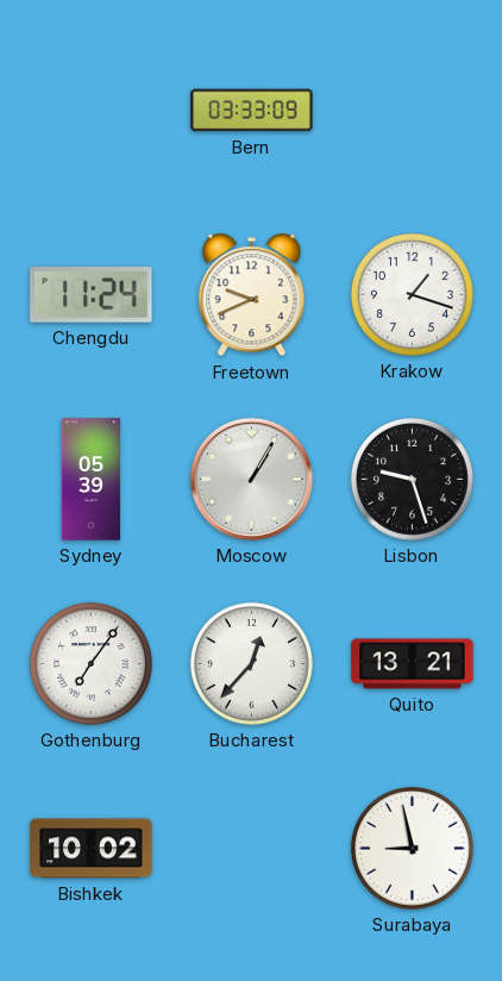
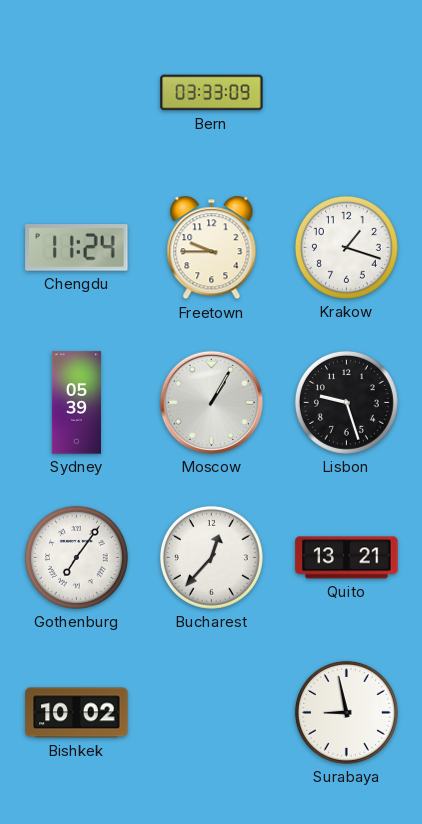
Freetown: 9:41 -> 9:45 (212, 248)
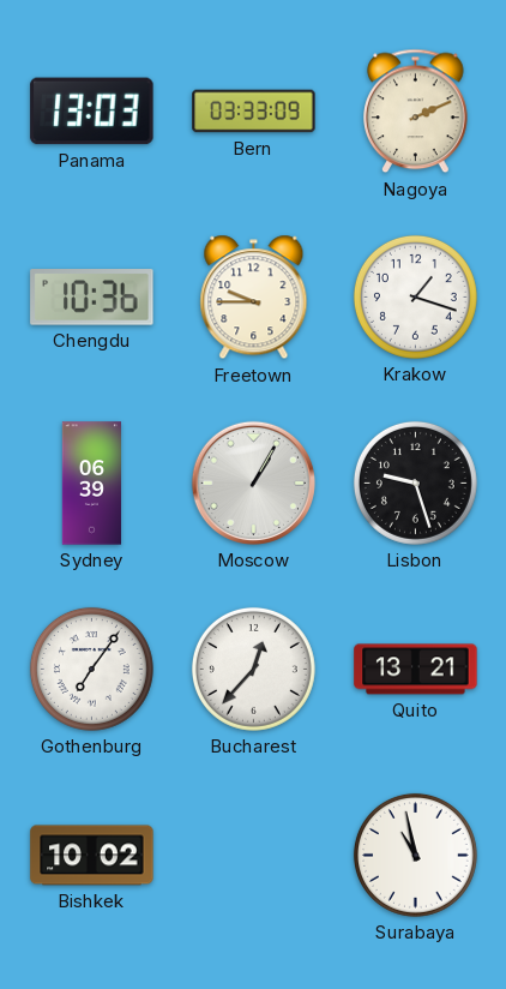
Panama: none -> 13:03 (92, 112)
Nagoya: none -> 2:11 (416, 112)
Chengdu: 11:24 -> 10:36 (92, 298)
Sydney: 05:39 -> 06:39 (91, 484)
Surabaya: 8:58 -> 10:58 (415, 855)
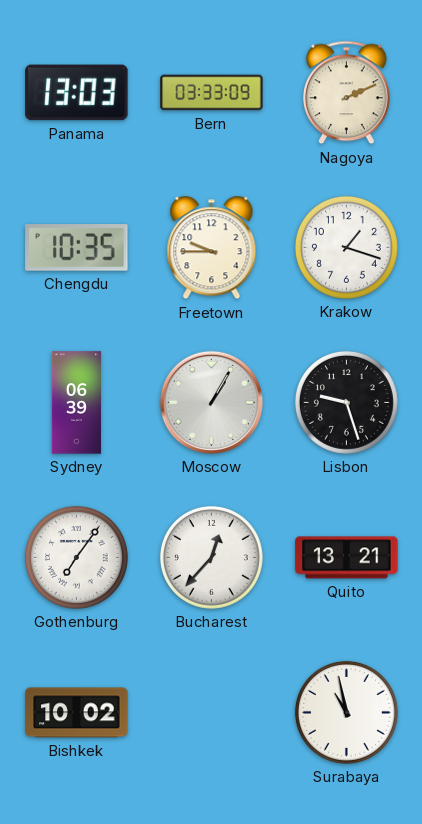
Chengdu: 10:36 -> 10:35 (77, 248)
